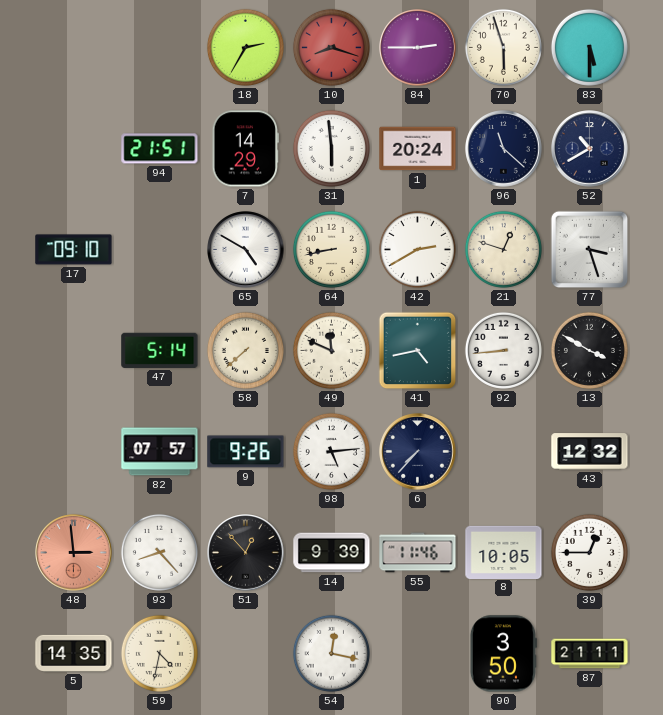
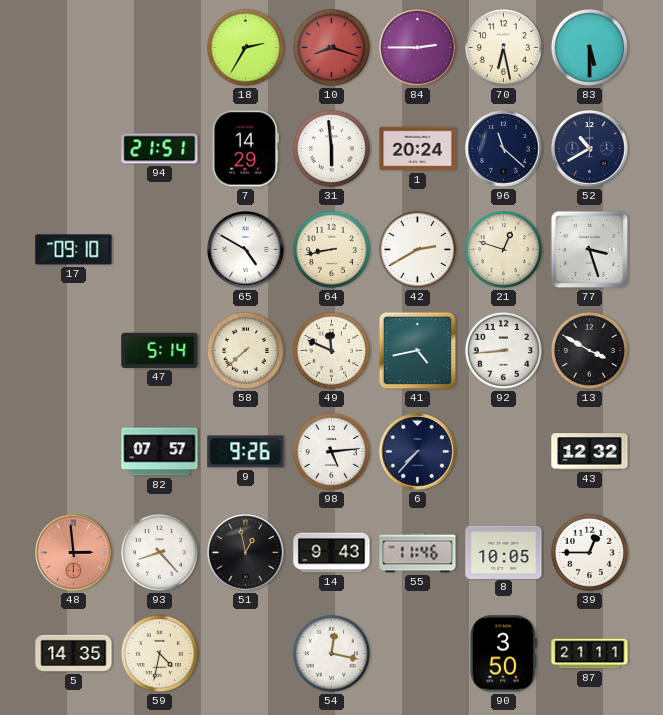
70: 5:57 -> 6:28 (503, 47)
51: 12:53 -> 12:58 (246, 553)
14: 9:39 -> 9:43 (332, 553)
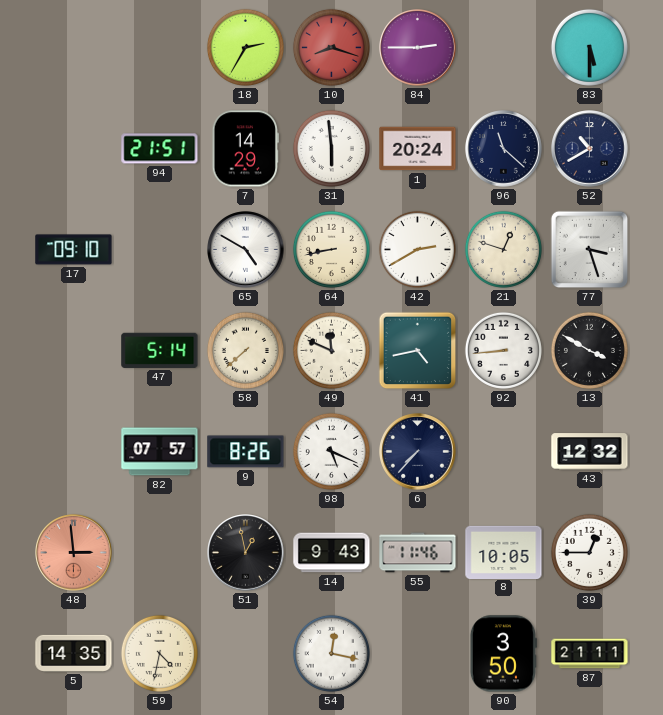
70: 6:28 -> none (503, 47)
9: 9:26 -> 8:26 (246, 452)
98: 5:14 -> 5:19 (331, 451)
93: 8:23 -> none (159, 552)
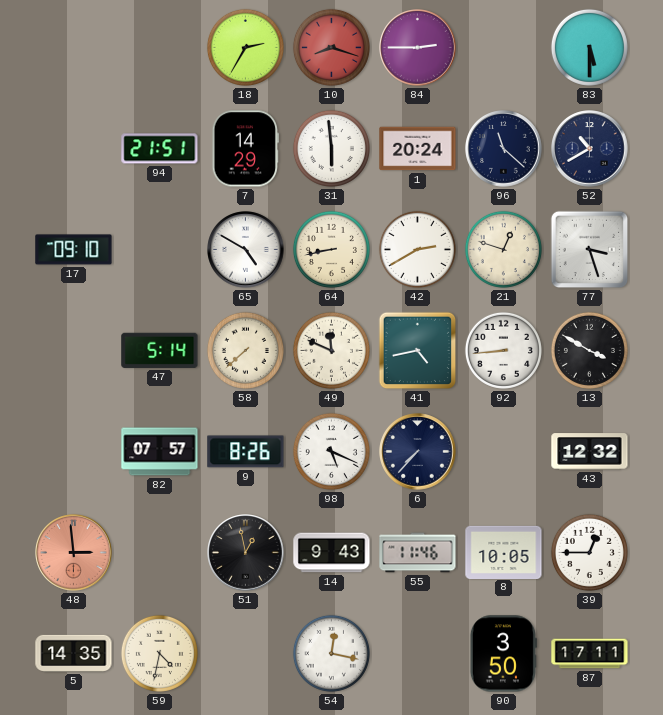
87: 21:11 -> 17:11 (590, 654)
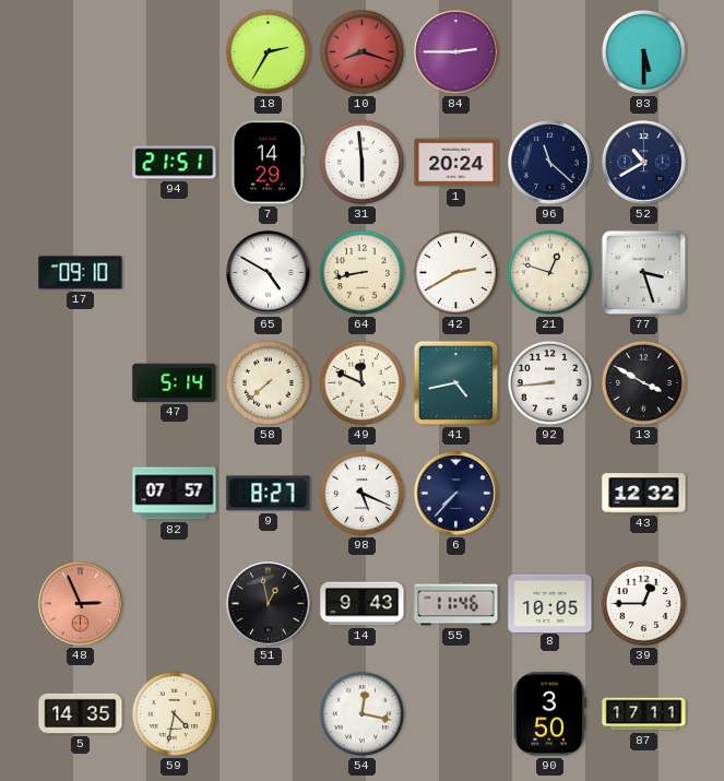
9: 8:26 -> 8:27 (269, 494)
48: 2:59 -> 2:56 (81, 604)
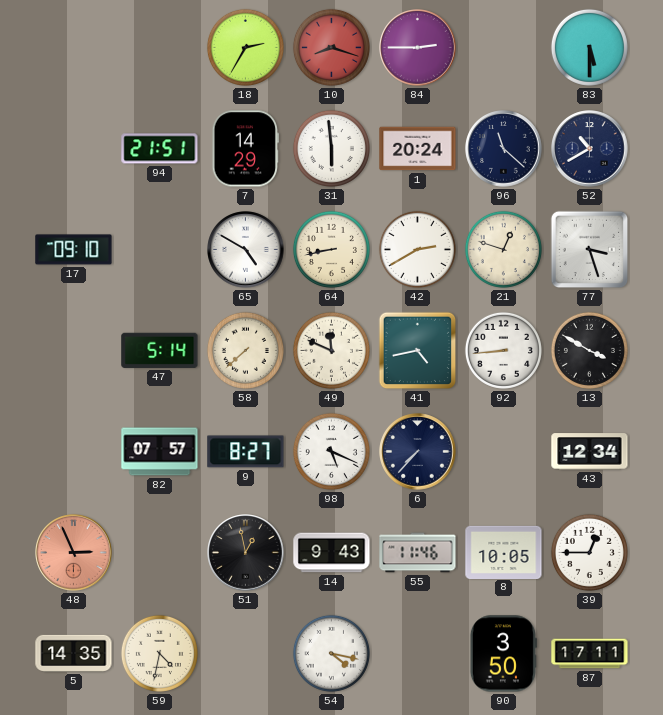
43: 12:32 -> 12:34 (590, 452)
54: 12:17 -> 4:17 (331, 653)
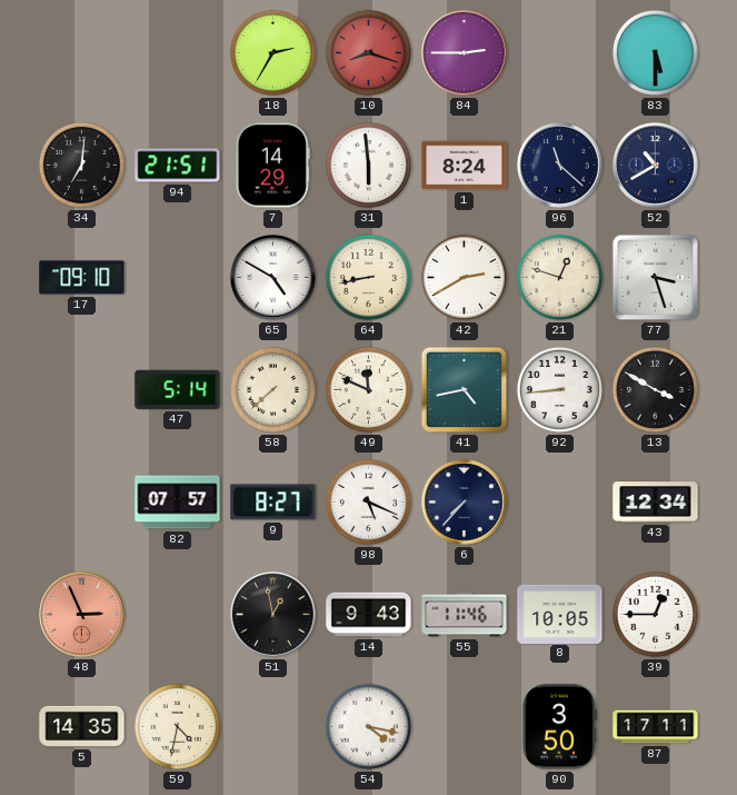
34: none -> 7:01 (81, 165)
1: 20:24 -> 8:24 (465, 166)
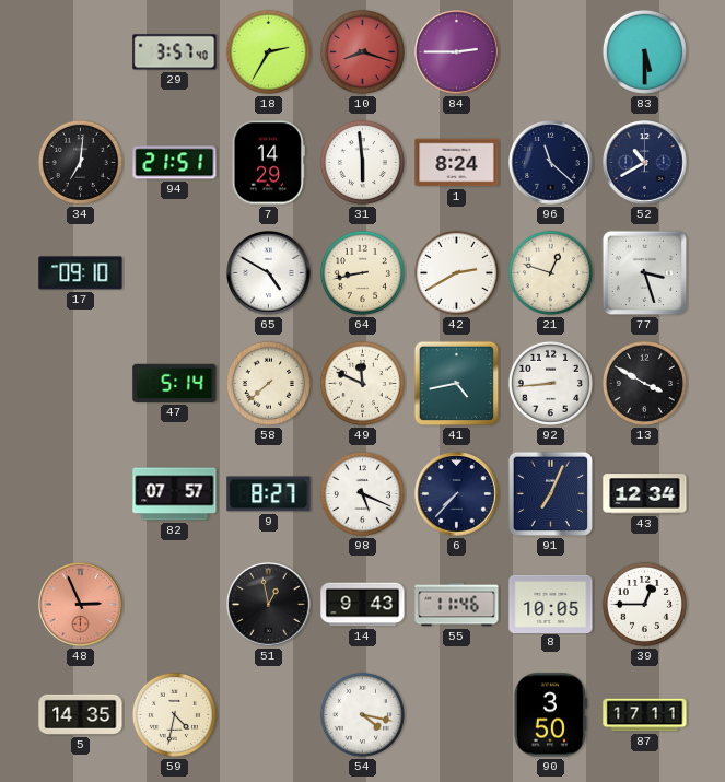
29: none -> 3:57 (175, 52)
91: none -> 7:04 (551, 494)
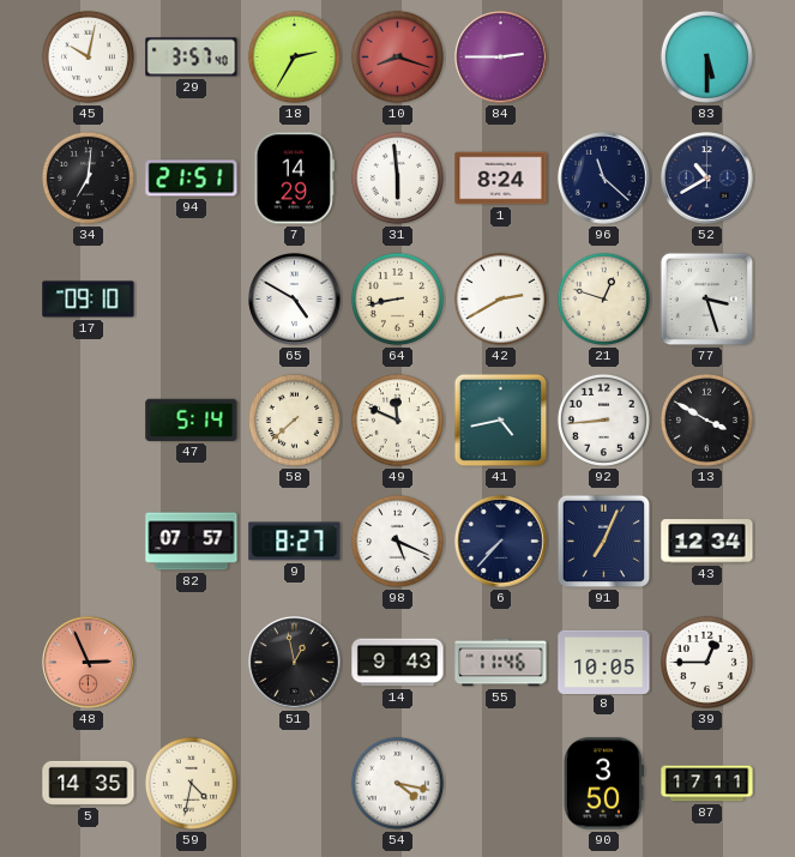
45: none -> 10:02 (88, 56)
